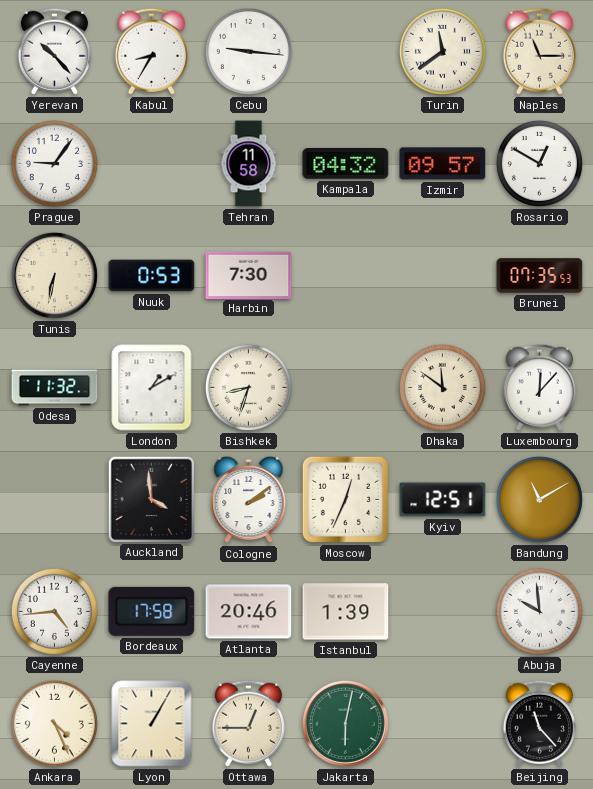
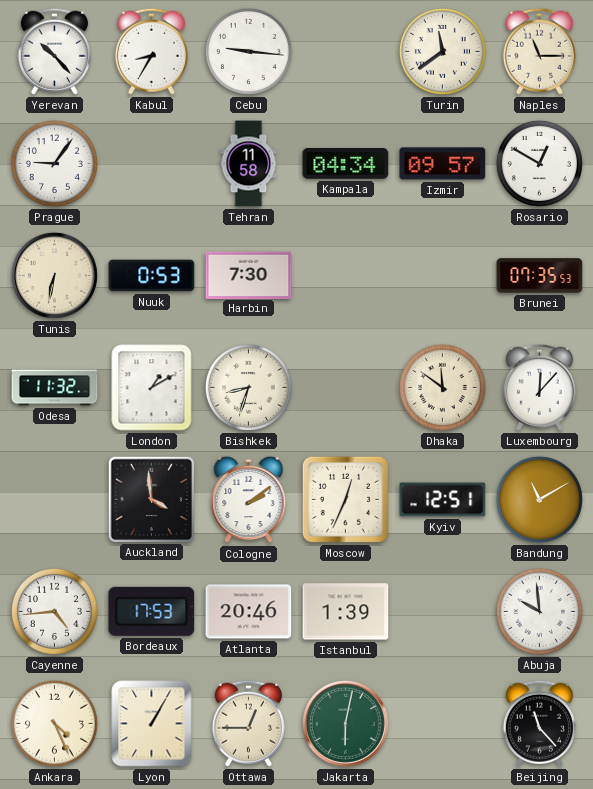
Kampala: 04:32 -> 04:34 (346, 164)
Bordeaux: 17:58 -> 17:53 (152, 611)
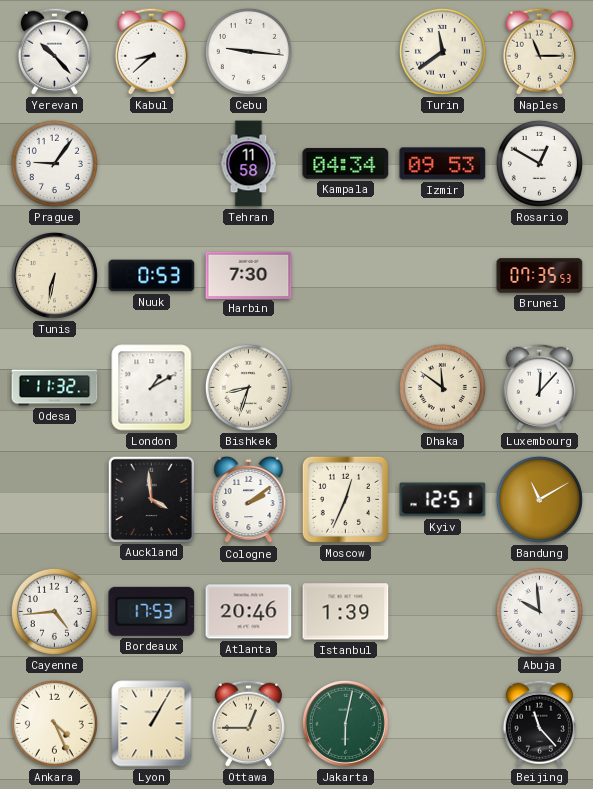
Kabul: 8:35 -> 8:38 (151, 51)
Izmir: 09:57 -> 09:53 (443, 164)
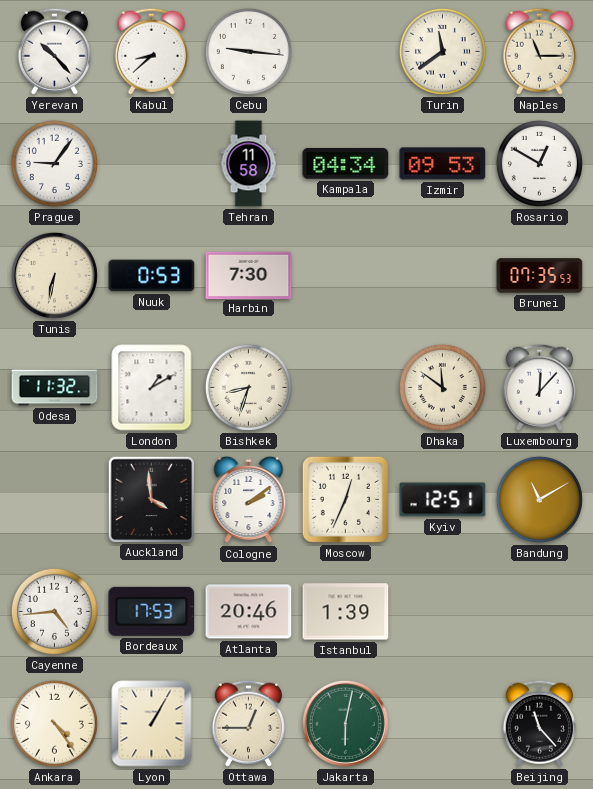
Abuja: 9:59 -> none (539, 611)
Ankara: 4:26 -> 4:24 (54, 723)
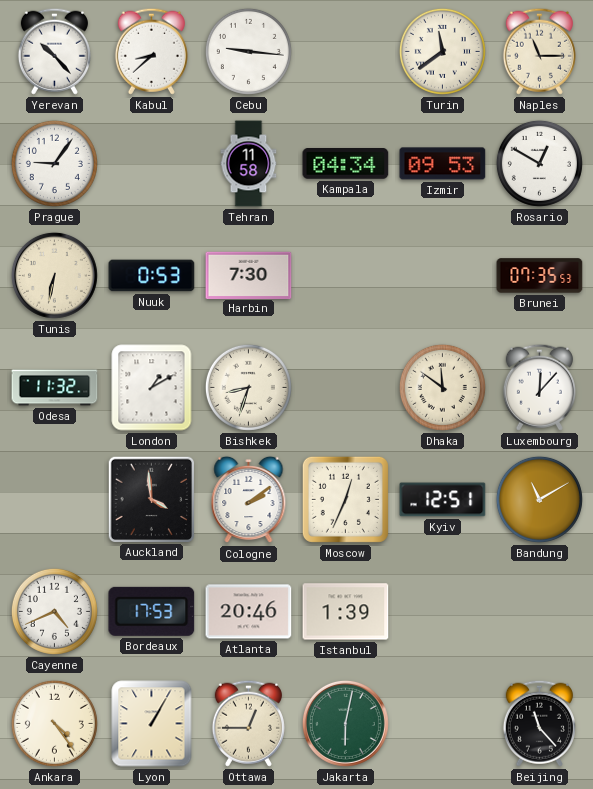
Cayenne: 4:44 -> 4:41 (54, 611)
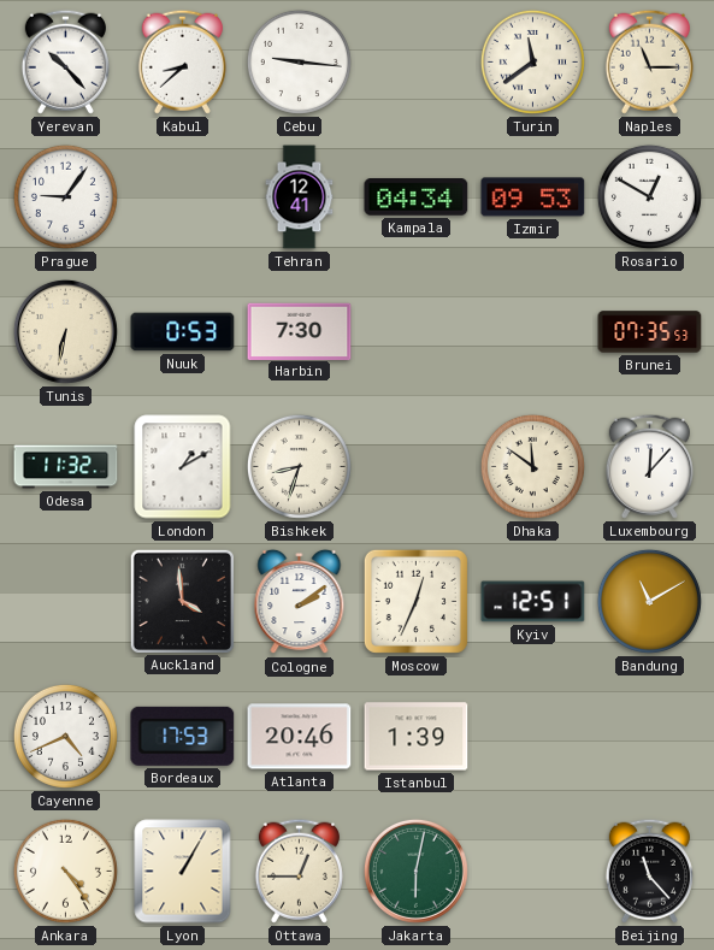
Tehran: 11:58 -> 12:41 (300, 197)
